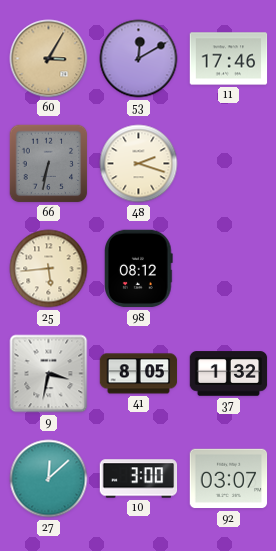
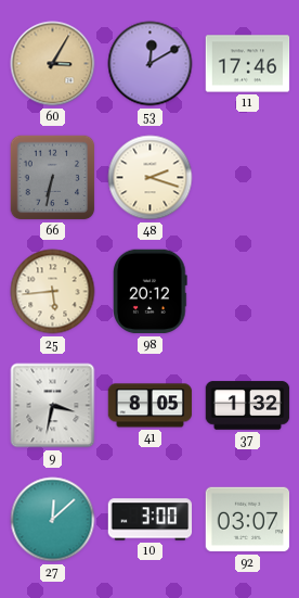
98: 08:12 -> 20:12 (151, 292)
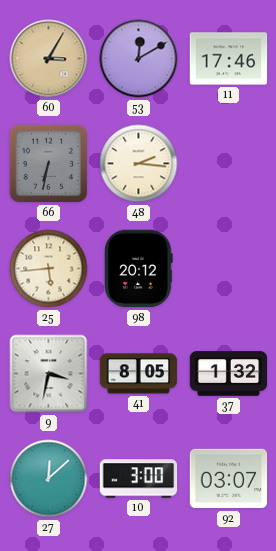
48: 2:18 -> 2:16 (139, 164)
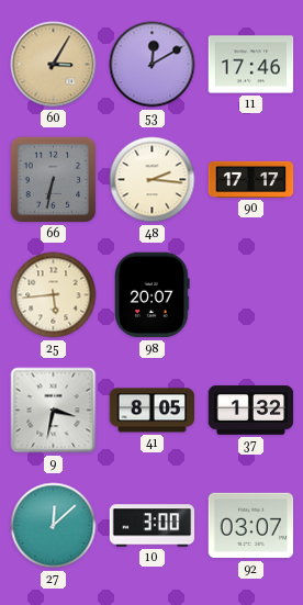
90: none -> 17:17 (251, 179)
98: 20:12 -> 20:07 (153, 295)
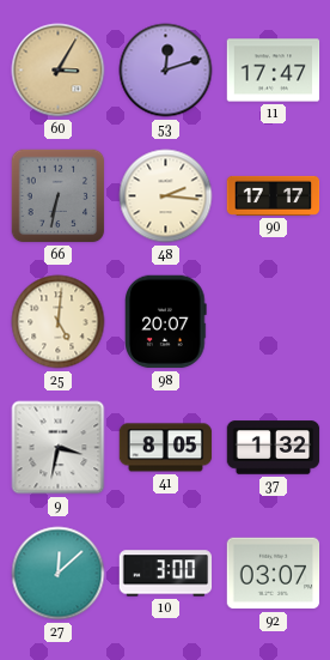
53: 12:10 -> 12:12 (166, 71)
11: 17:46 -> 17:47 (274, 71)
25: 5:44 -> 5:01 (59, 322)
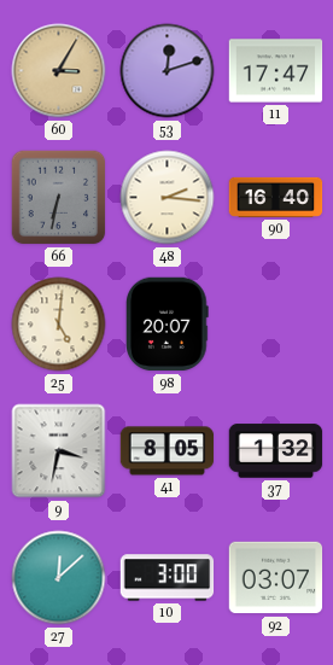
90: 17:17 -> 16:40 (276, 197)
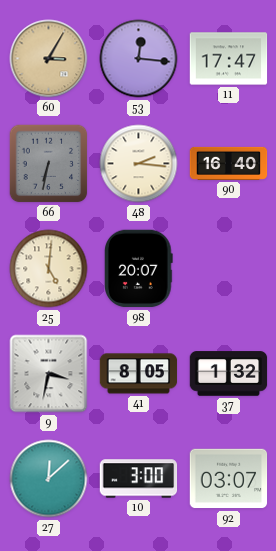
53: 12:12 -> 12:16 (139, 59)
